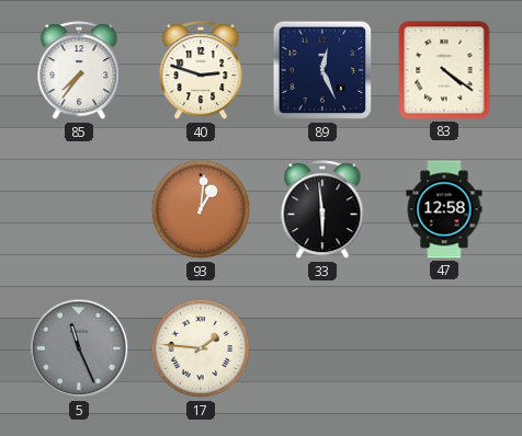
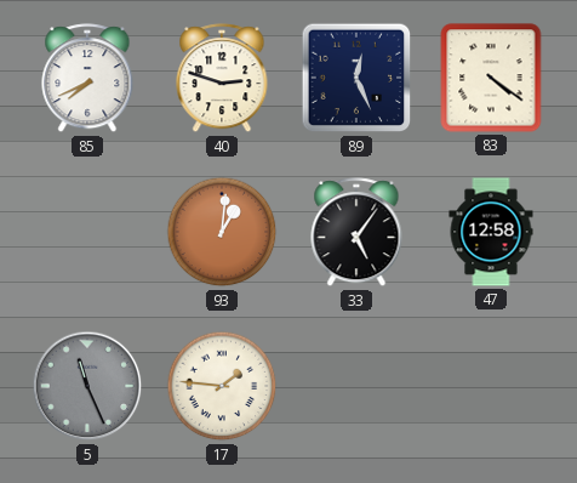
85: 7:36 -> 7:41 (87, 79)
33: 5:59 -> 5:06 (356, 233)
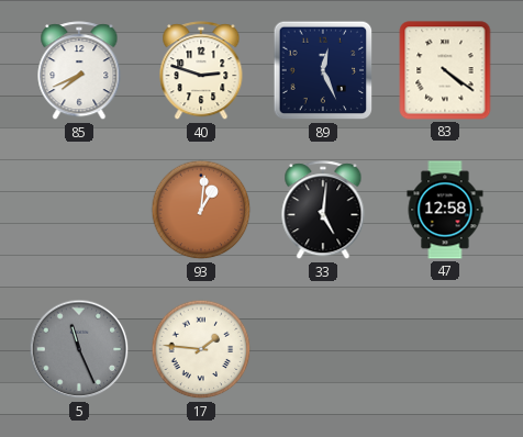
33: 5:06 -> 5:01 (323, 211)
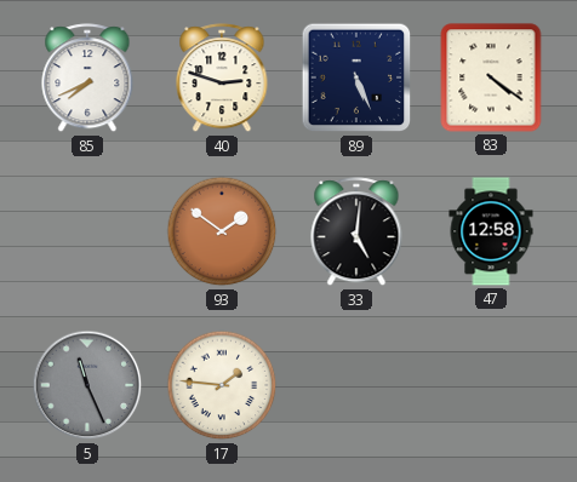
89: 12:26 -> 5:26 (356, 78)
93: 1:01 -> 1:51 (222, 231)
